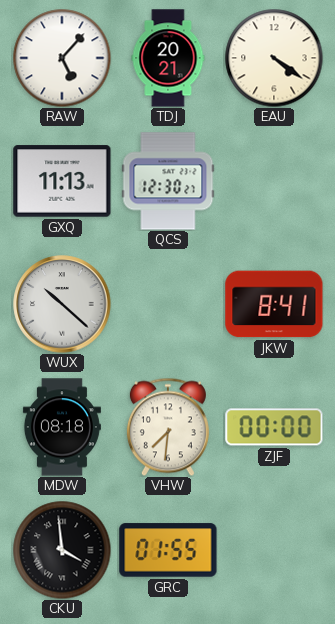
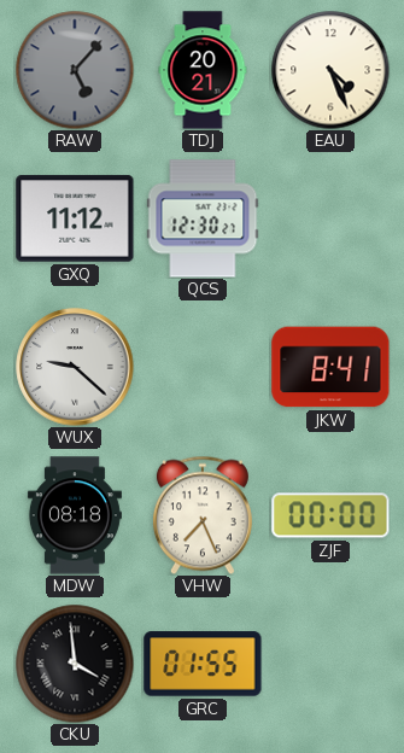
RAW dial: white -> grey (75, 70)
EAU: 4:21 -> 4:26 (330, 70)
GXQ: 11:13 -> 11:12 (75, 218)
WUX: 10:22 -> 9:22 (75, 367)
VHW: 7:31 -> 7:26 (203, 515)
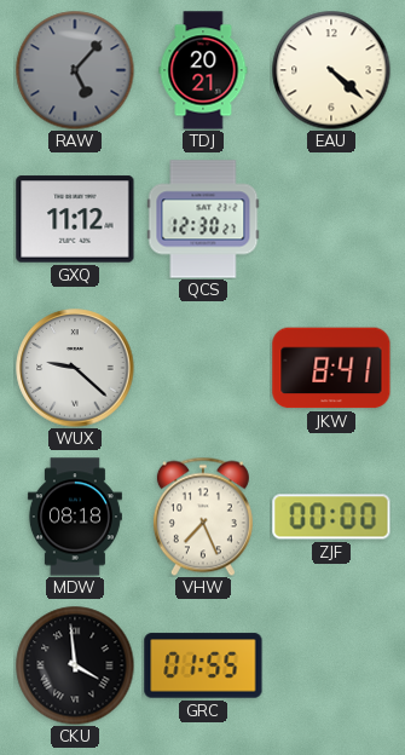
EAU: 4:26 -> 4:22 (331, 70)
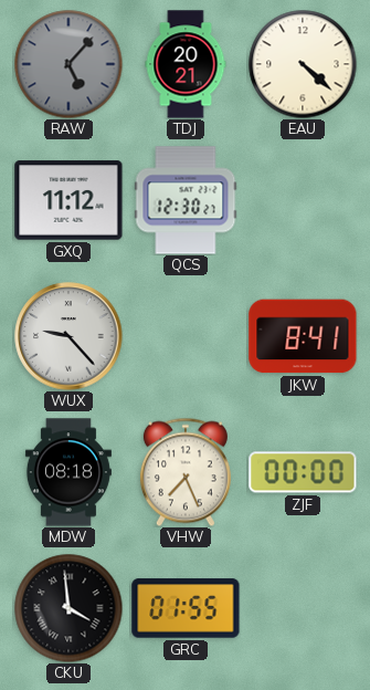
WUX: 9:22 -> 9:23 (68, 336)
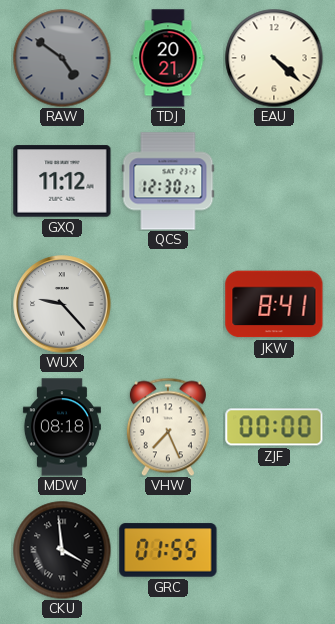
RAW: 5:07 -> 4:51 (62, 58)
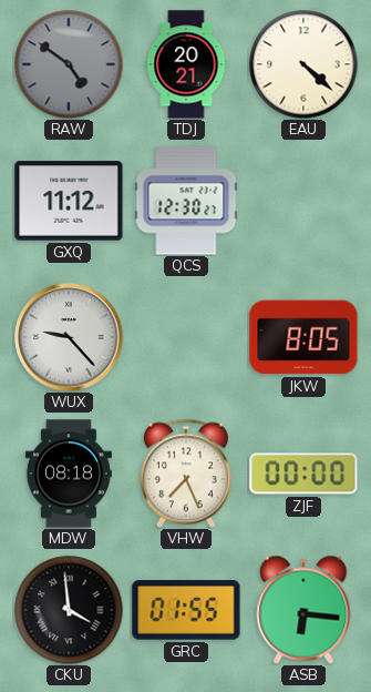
JKW: 8:41 -> 8:05 (303, 337)
ASB: none -> 6:16 (303, 610)
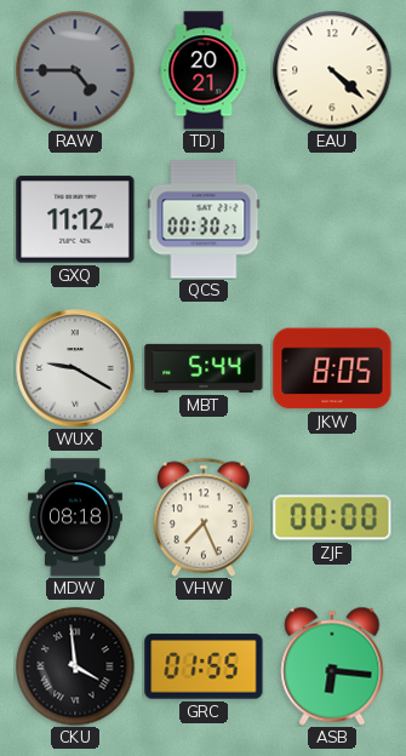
RAW: 4:51 -> 4:45 (75, 70)
QCS: 12:30 -> 00:30 (204, 219)
WUX: 9:23 -> 9:20 (75, 368)
MBT: none -> 5:44 (204, 368)
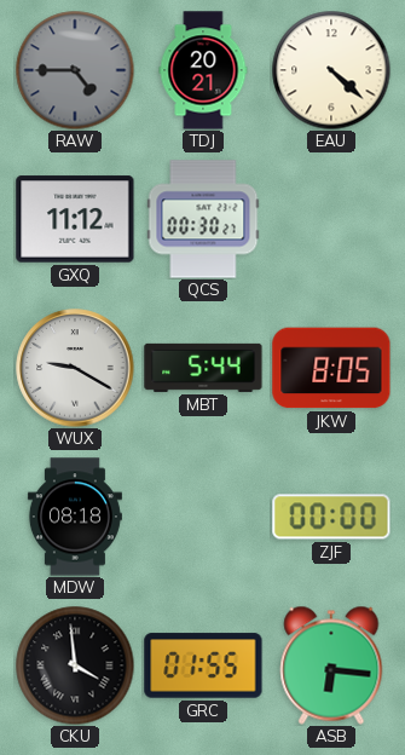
VHW: 7:26 -> none (204, 517)
